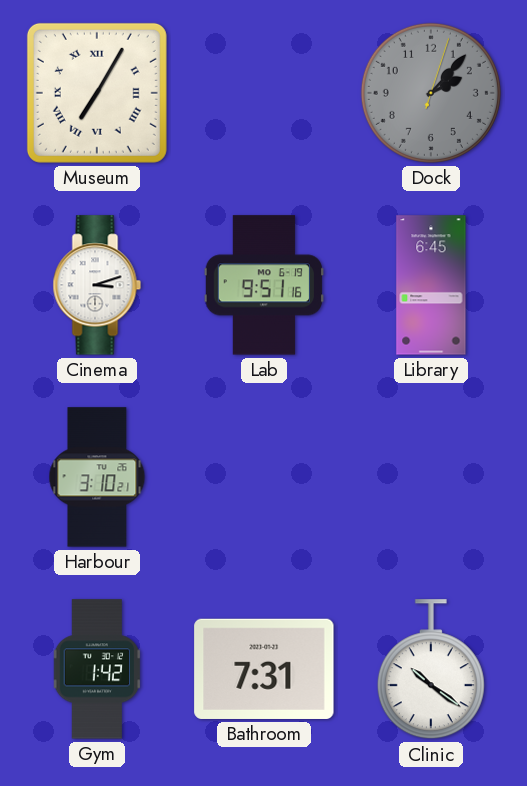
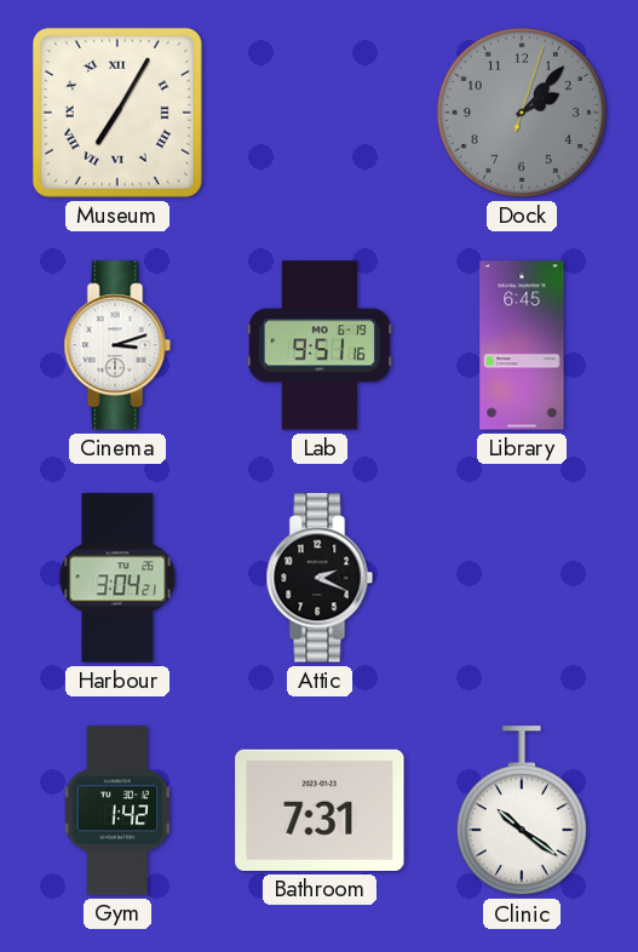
Harbour: 3:10 -> 3:04 (117, 578)
Attic: none -> 2:19 (320, 578)
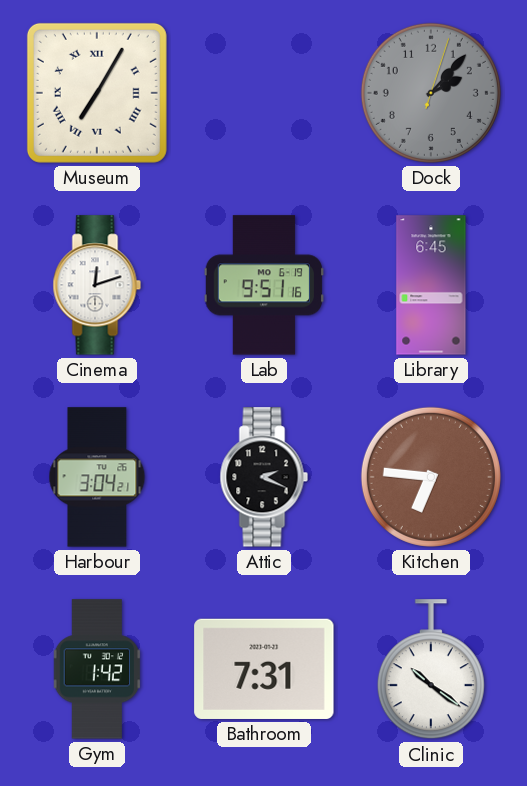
Cinema: 3:12 -> 12:12 (97, 285)
Kitchen: none -> 6:46 (431, 477)
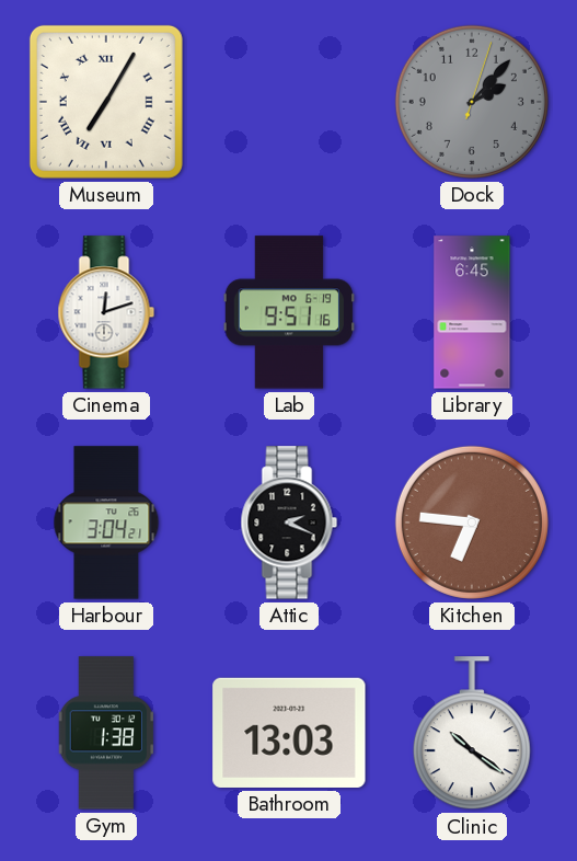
Gym: 1:42 -> 1:38 (106, 733)
Bathroom: 7:31 -> 13:03 (289, 733)
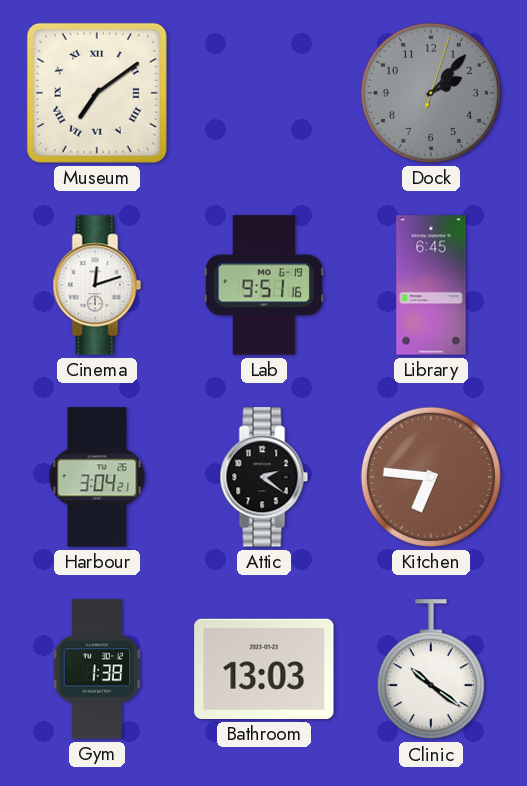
Museum: 7:05 -> 7:09 (97, 93)
Attic: 2:19 -> 2:21 (264, 477)
